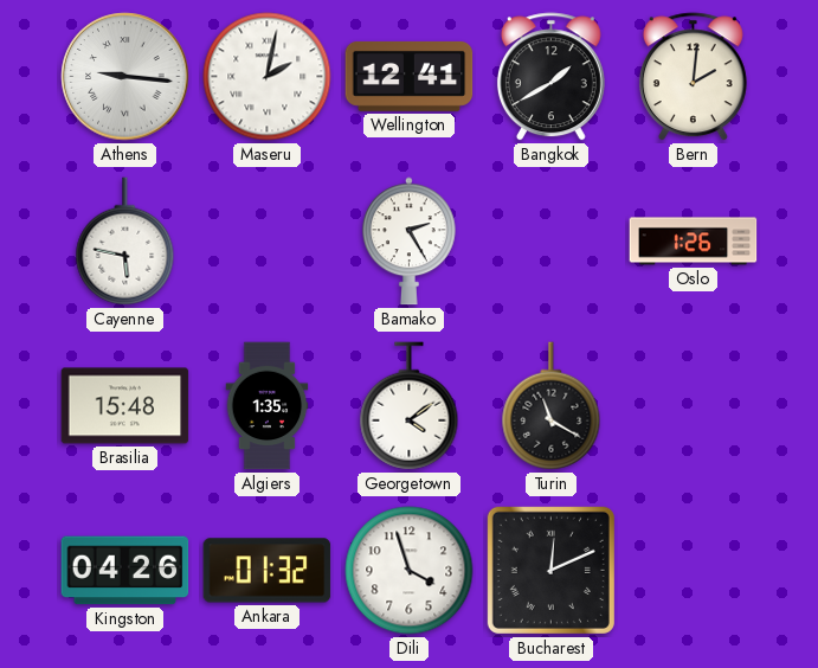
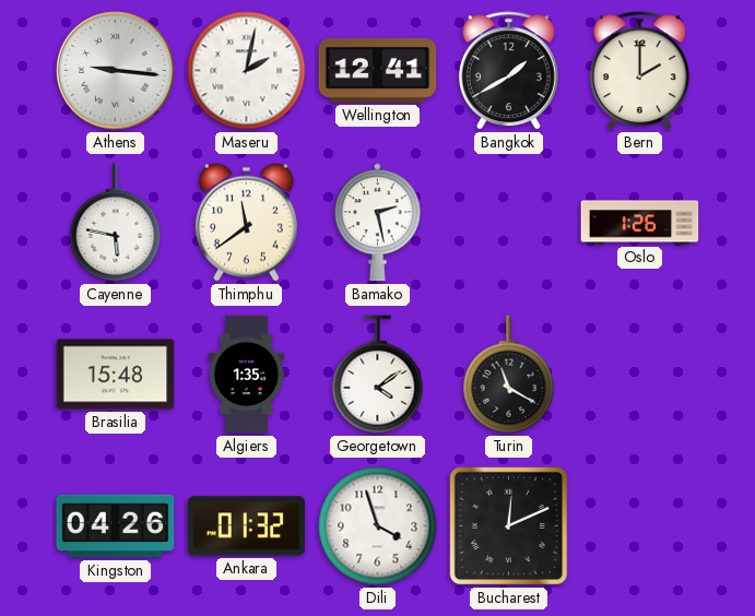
Bern: 2:01 -> 2:00 (639, 71)
Thimphu: none -> 11:39 (247, 222)
Bamako: 2:25 -> 2:28 (378, 223)
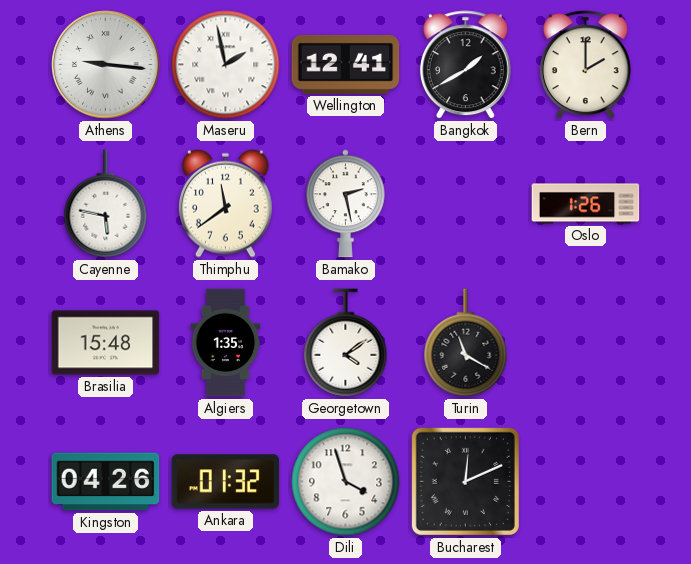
Maseru: 2:02 -> 1:58 (226, 65)
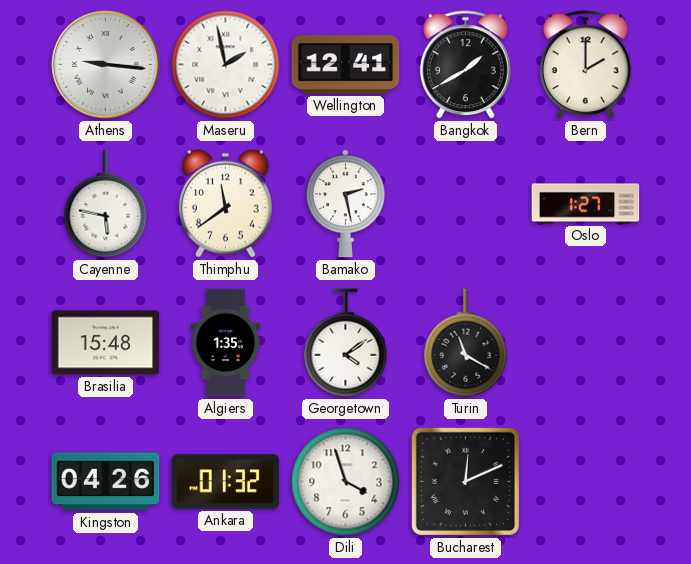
Oslo: 1:26 -> 1:27 (586, 204)
